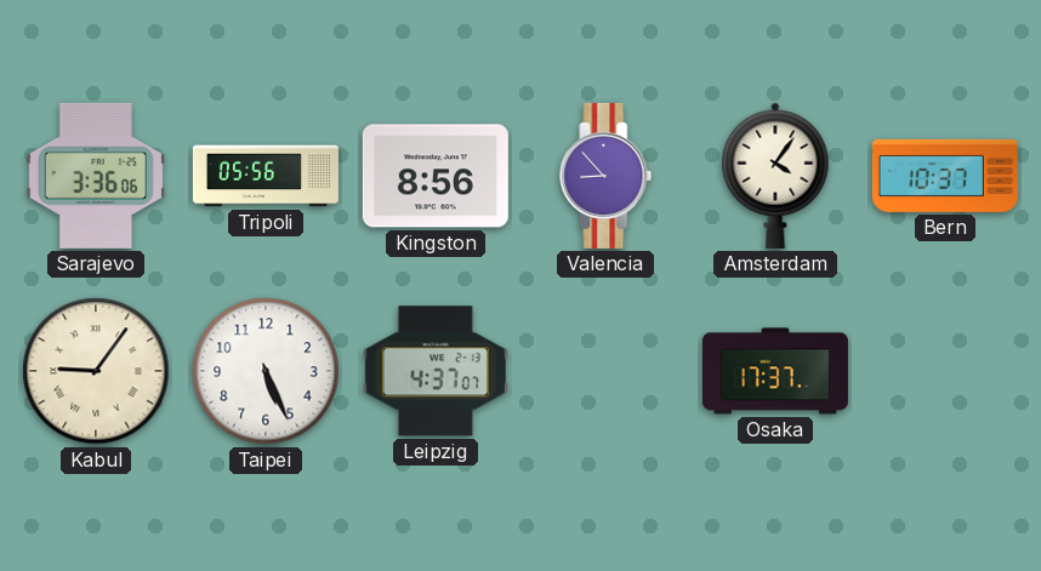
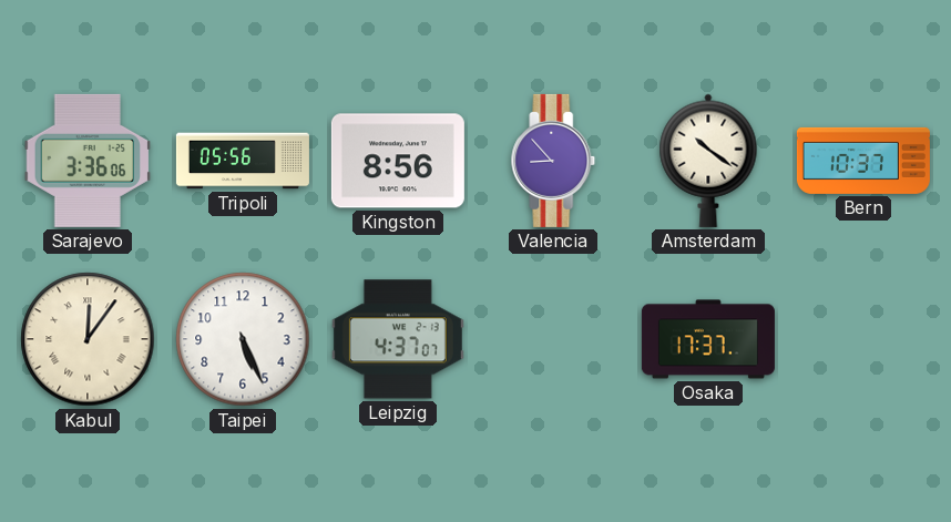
Amsterdam: 4:06 -> 10:21 (708, 161)
Kabul: 9:06 -> 12:06 (88, 339)
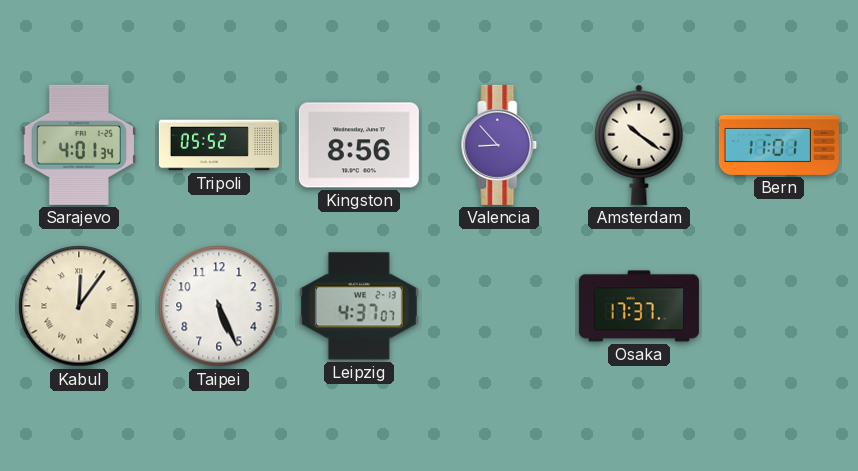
Sarajevo: 3:36 -> 4:01 (79, 145)
Tripoli: 05:56 -> 05:52 (219, 145)
Bern: 10:37 -> 11:01 (779, 145)
